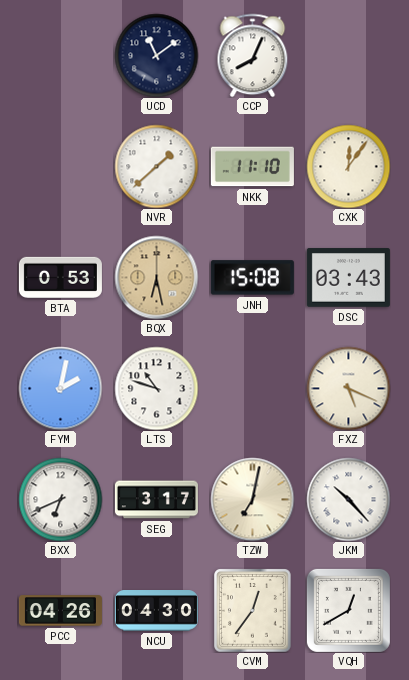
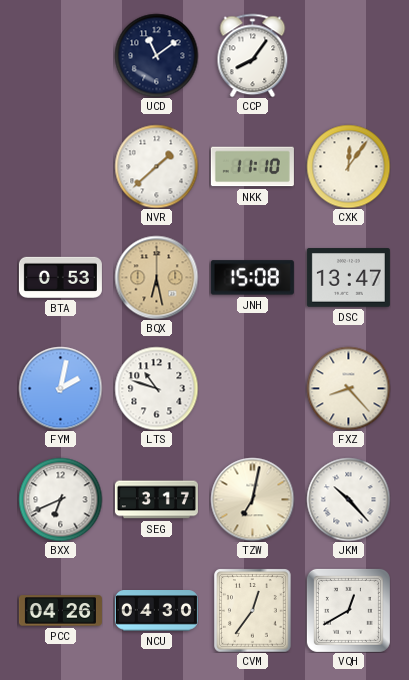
CCP: 8:04 -> 8:06 (253, 55)
DSC: 03:43 -> 13:47 (348, 278)
FXZ: 5:19 -> 8:23 (348, 388)
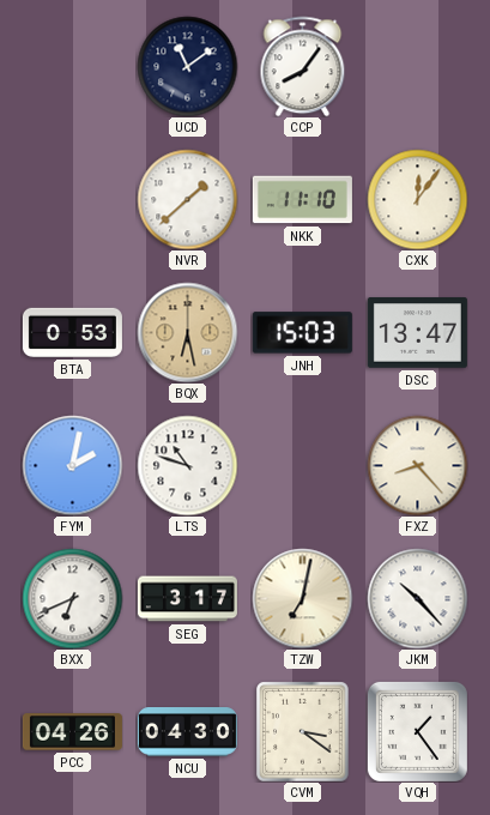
JNH: 15:08 -> 15:03 (302, 333)
CVM: 12:36 -> 3:21 (303, 731)
VQH: 12:40 -> 1:24 (417, 731)
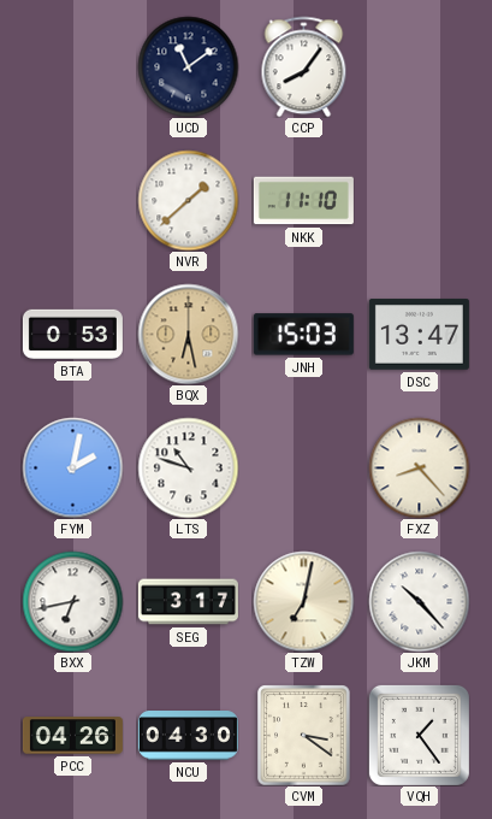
CXK: 12:06 -> none (417, 199)
BXX: 6:41 -> 6:43 (72, 601)
